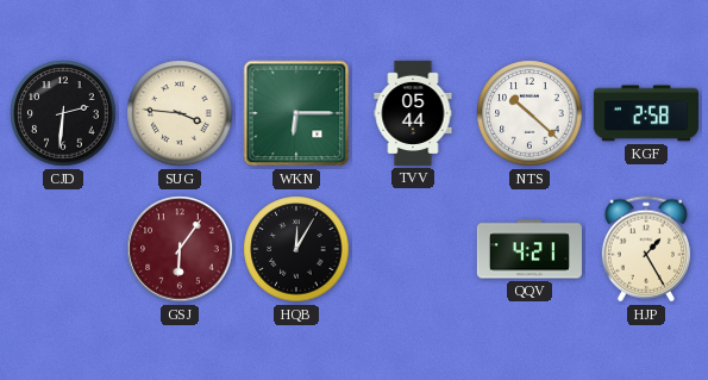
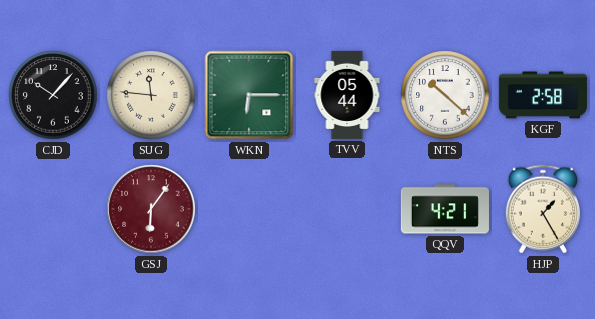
CJD: 2:31 -> 10:07 (53, 95)
SUG: 3:46 -> 11:46 (151, 95)
HQB: 12:05 -> none (296, 249)
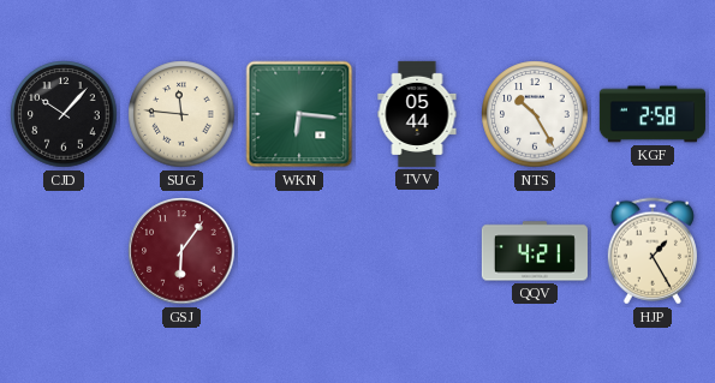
WKN: 6:15 -> 6:16 (299, 114)
NTS: 10:22 -> 10:25 (535, 114)
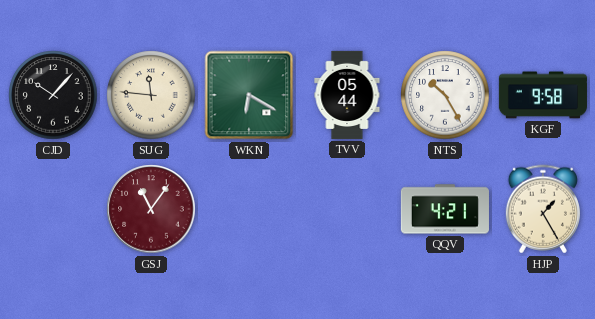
WKN: 6:16 -> 6:20 (249, 95)
KGF: 2:58 -> 9:58 (543, 95)
GSJ: 6:06 -> 11:06 (151, 209)
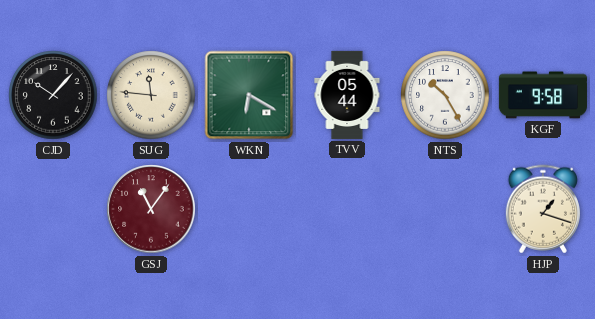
QQV: 4:21 -> none (445, 209)
HJP: 1:25 -> 1:18 (543, 209)
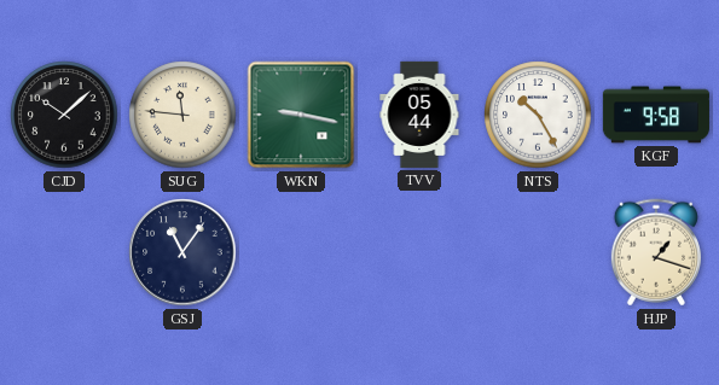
CJD: 10:07 -> 10:08 (64, 115)
WKN: 6:20 -> 9:17 (301, 115)
GSJ dial: burgundy -> navy (182, 252)
